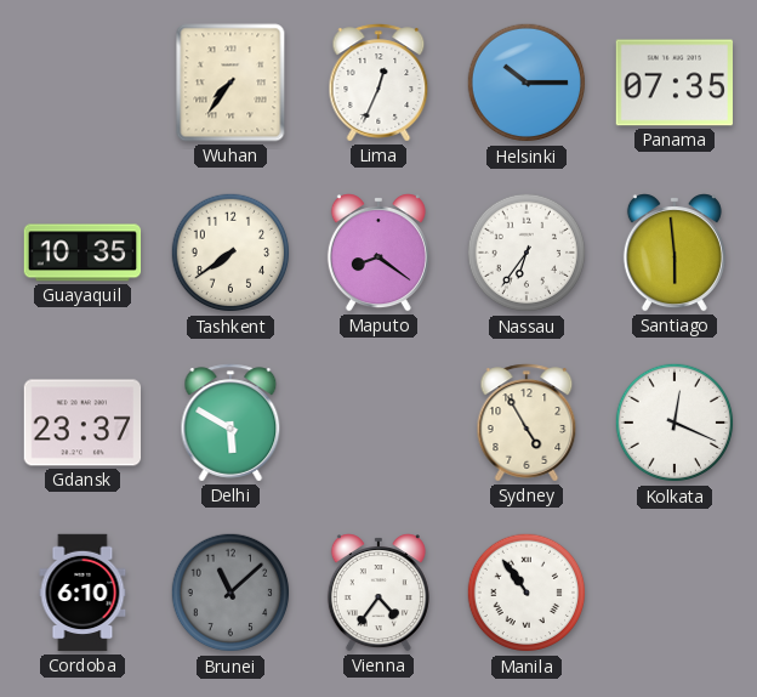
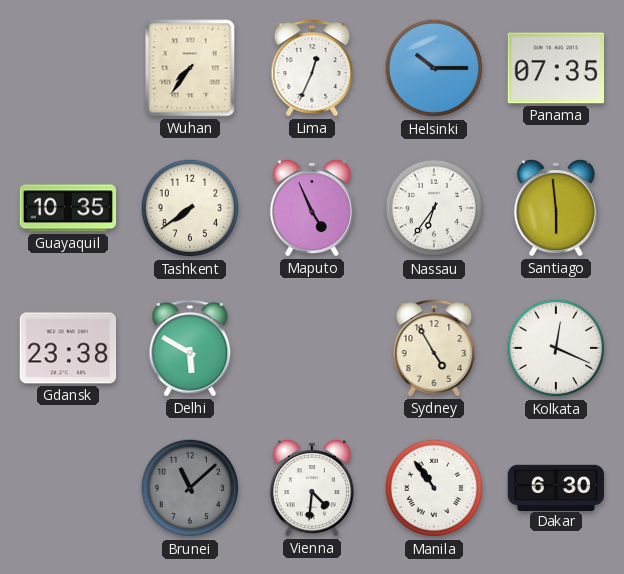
Maputo: 8:21 -> 4:56 (312, 208)
Gdansk: 23:37 -> 23:38 (68, 348)
Cordoba: 6:10 -> none (82, 593)
Vienna: 4:36 -> 4:31 (312, 488)
Dakar: none -> 6:30 (556, 487)
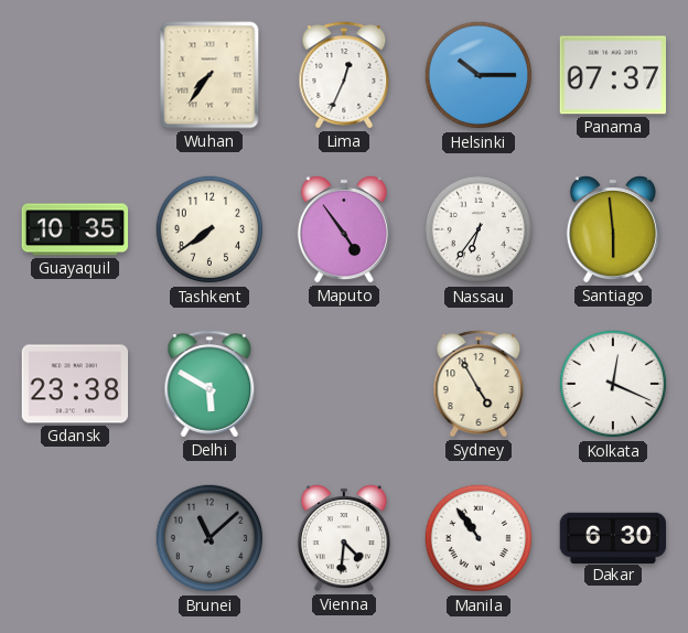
Panama: 07:35 -> 07:37 (613, 75)
Maputo: 4:56 -> 4:54 (344, 229)
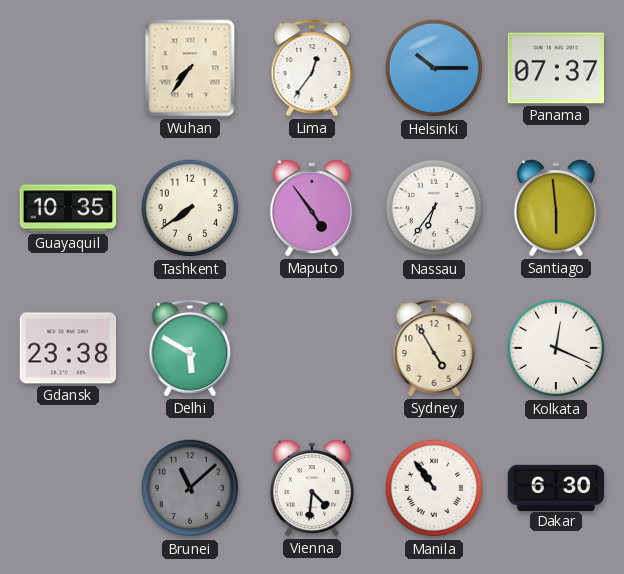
Lima: 12:34 -> 12:36 (312, 68)
